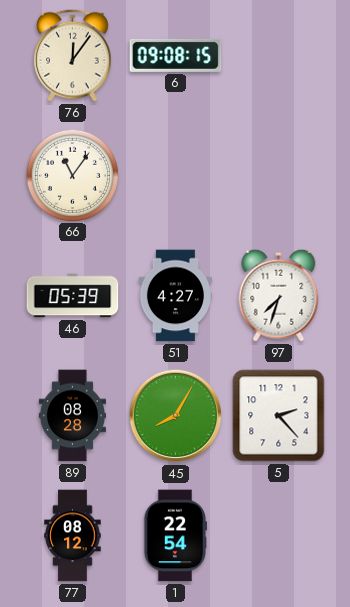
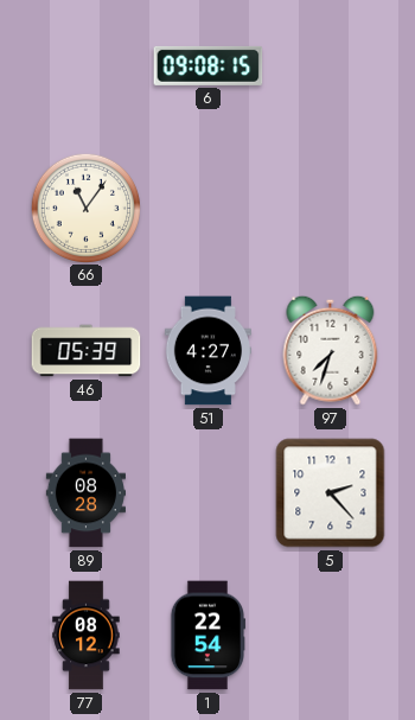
76: 12:06 -> none (73, 55)
45: 8:05 -> none (176, 416)
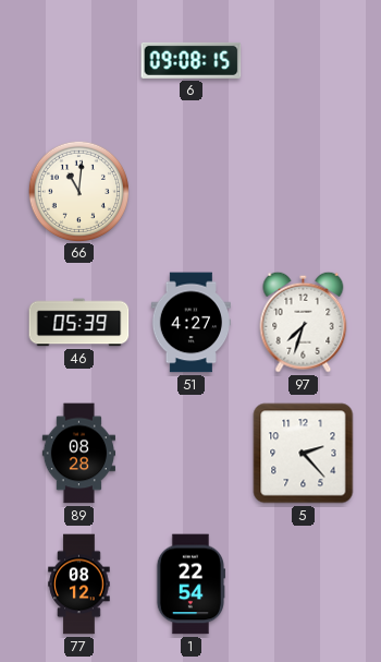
66: 11:06 -> 11:01 (78, 191)
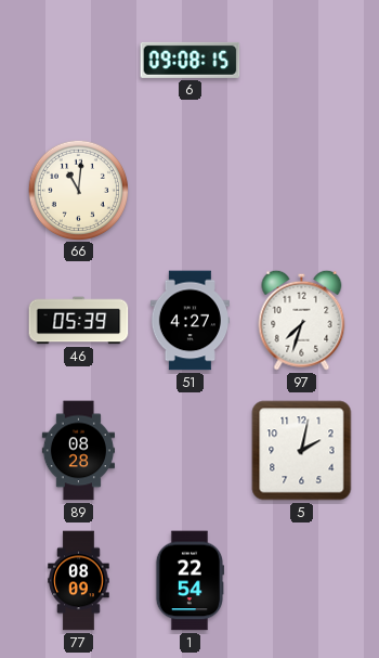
5: 2:23 -> 2:02 (302, 451)
77: 08:12 -> 08:09 (79, 581)
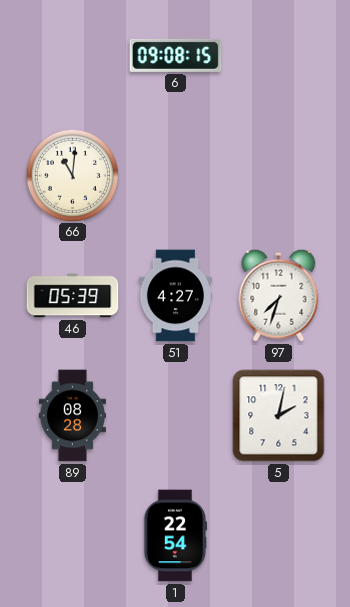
77: 08:09 -> none (79, 581)
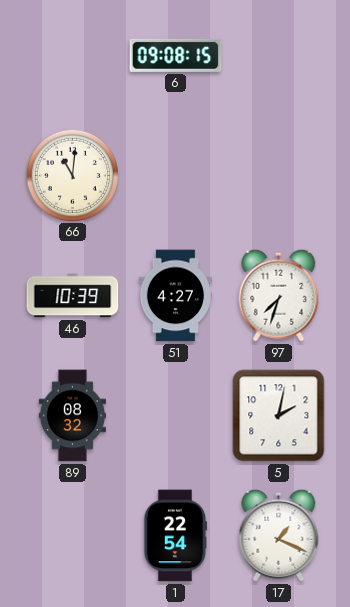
46: 05:39 -> 10:39 (73, 296)
89: 08:28 -> 08:32 (72, 416)
17: none -> 1:19 (279, 535)
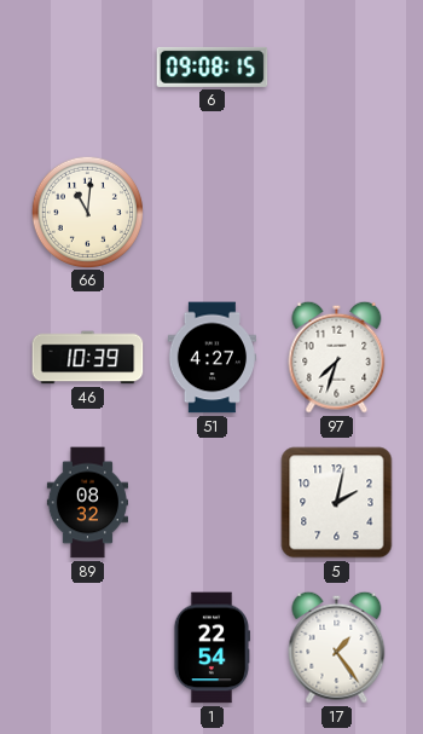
17: 1:19 -> 1:24 (337, 647)
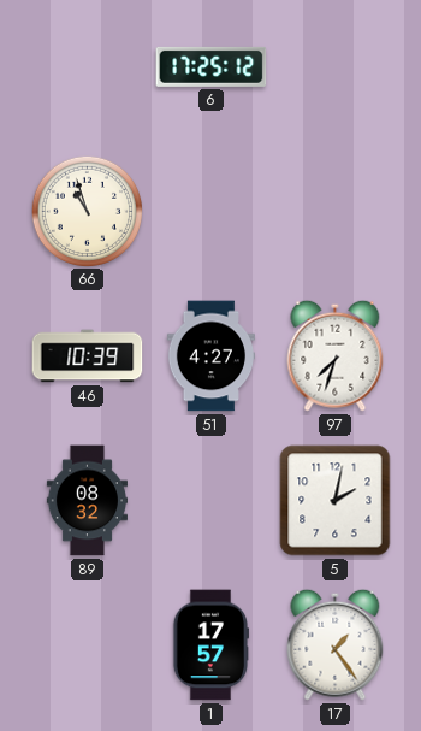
6: 09:08 -> 17:25 (212, 66)
66: 11:01 -> 10:57 (87, 211)
1: 22:54 -> 17:57 (209, 645)
